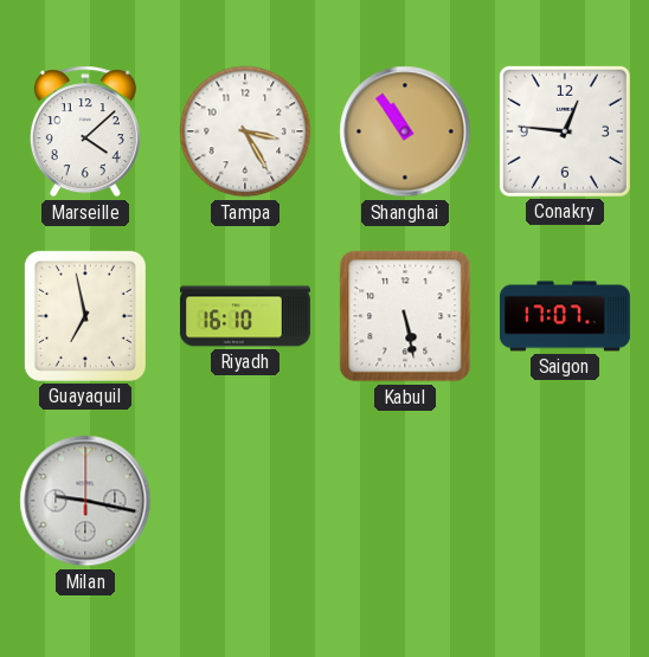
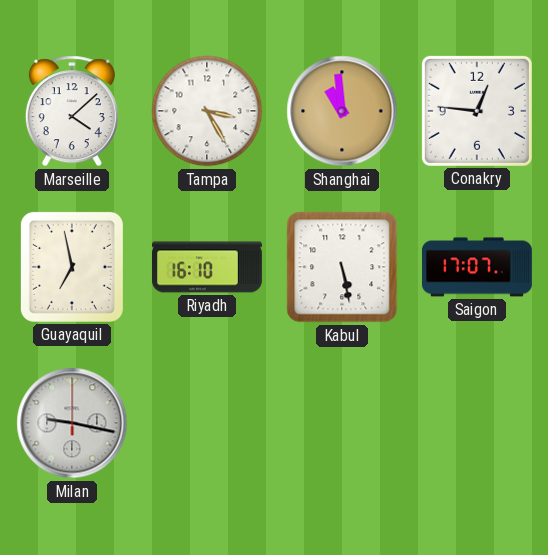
Shanghai: 10:54 -> 10:59 (342, 111)
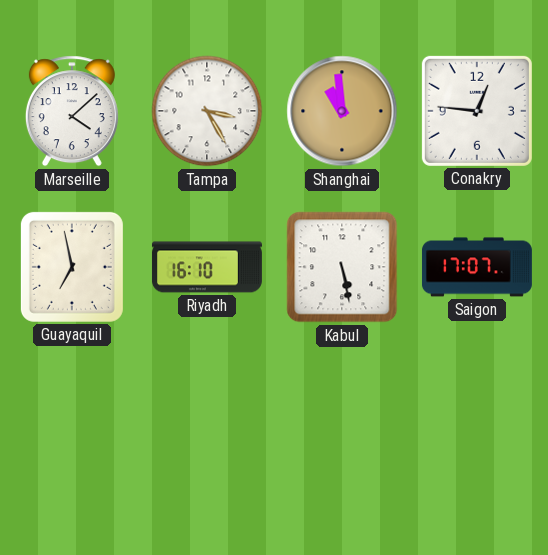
Milan: 9:17 -> none (72, 423)
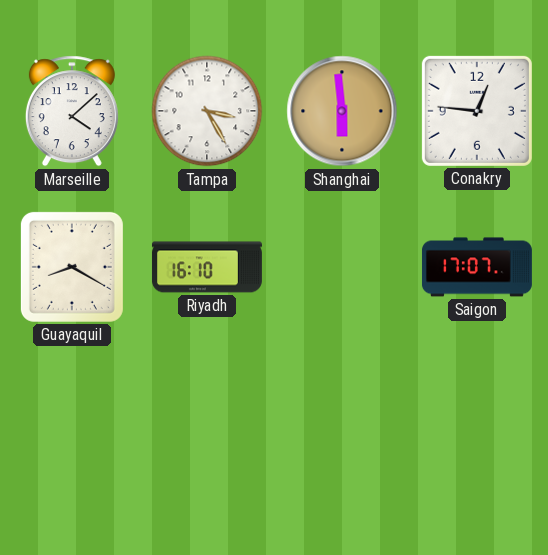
Shanghai: 10:59 -> 5:59 (342, 111)
Guayaquil: 6:58 -> 8:20 (72, 267)
Kabul: 5:28 -> none (342, 267)
